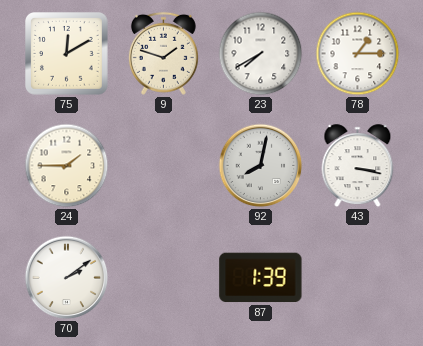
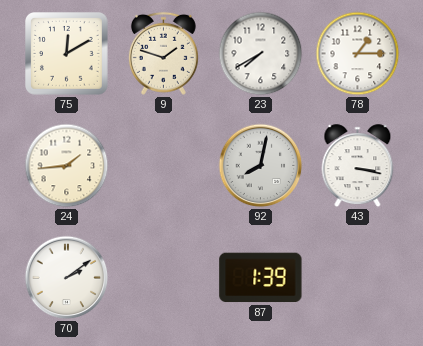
24: 1:45 -> 1:44 (67, 166)
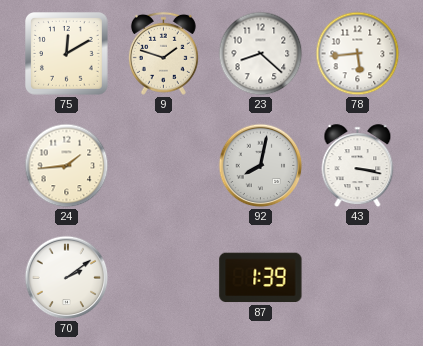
23: 7:40 -> 8:22 (261, 54)
78: 1:15 -> 5:44 (358, 54)
